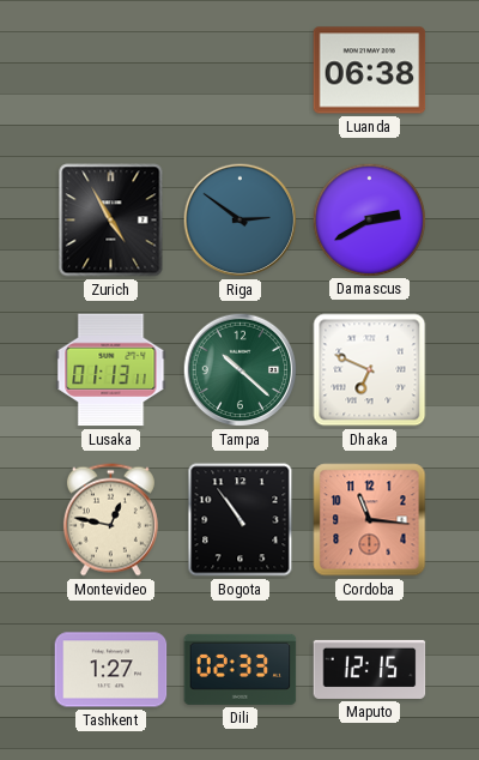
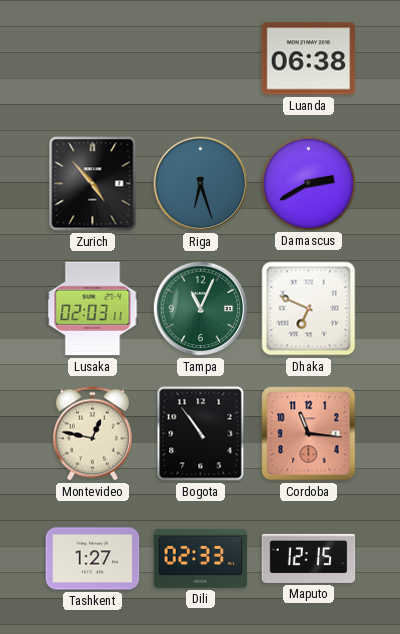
Zurich: 4:55 -> 4:53 (93, 184)
Riga: 2:51 -> 6:27 (201, 184)
Lusaka: 01:13 -> 02:03 (93, 309)
Tampa: 10:22 -> 11:04 (201, 309)
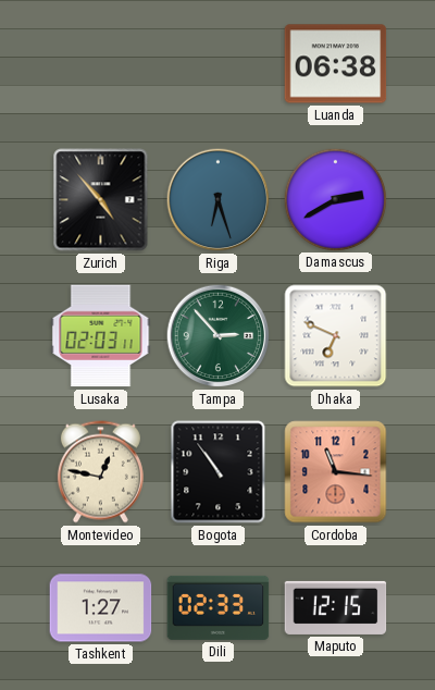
Tampa: 11:04 -> 2:53 (219, 336)
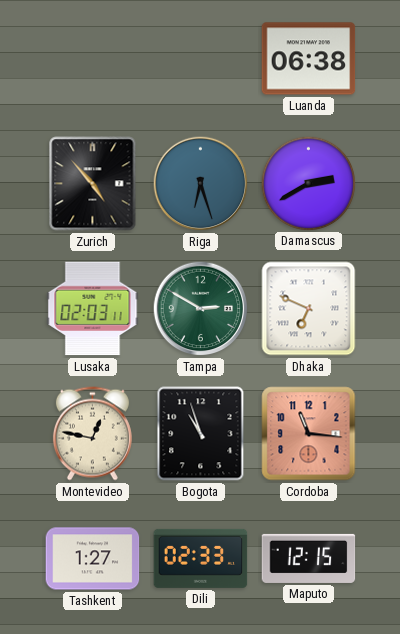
Tampa: 2:53 -> 2:50 (201, 309)
Bogota: 10:54 -> 10:57 (201, 434)
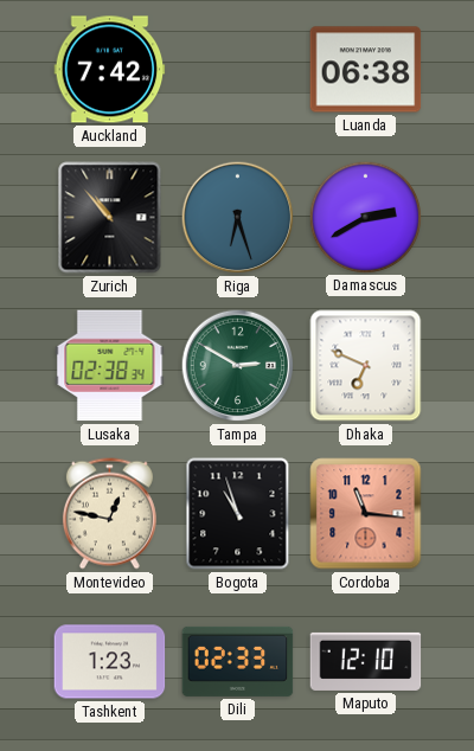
Auckland: none -> 7:42 (110, 70)
Zurich: 4:53 -> 10:53 (110, 218)
Lusaka: 02:03 -> 02:38 (110, 366)
Tashkent: 1:27 -> 1:23 (110, 662)
Maputo: 12:15 -> 12:10 (366, 661)
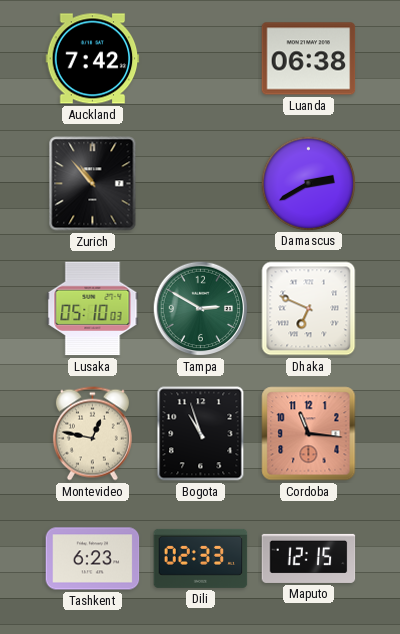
Riga: 6:27 -> none (238, 218)
Lusaka: 02:38 -> 05:10 (93, 309)
Tashkent: 1:23 -> 6:23 (93, 559)
Maputo: 12:10 -> 12:15 (309, 558)
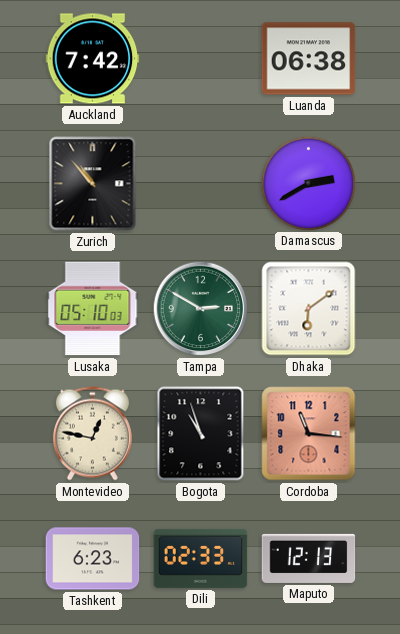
Dhaka: 6:49 -> 6:09 (309, 309)
Maputo: 12:15 -> 12:13 (309, 558)
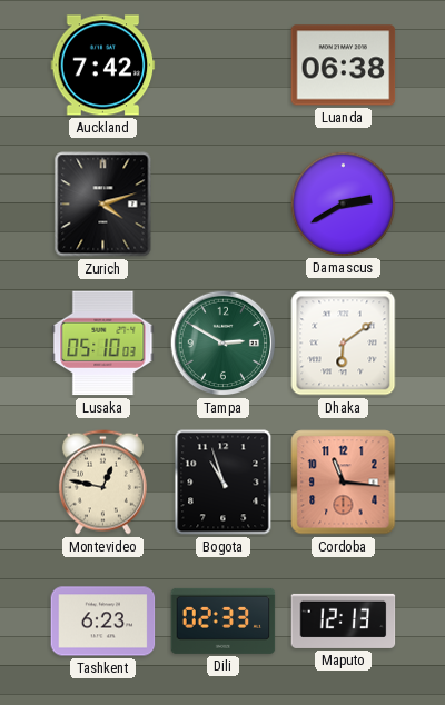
Zurich: 10:53 -> 4:12 (103, 205)
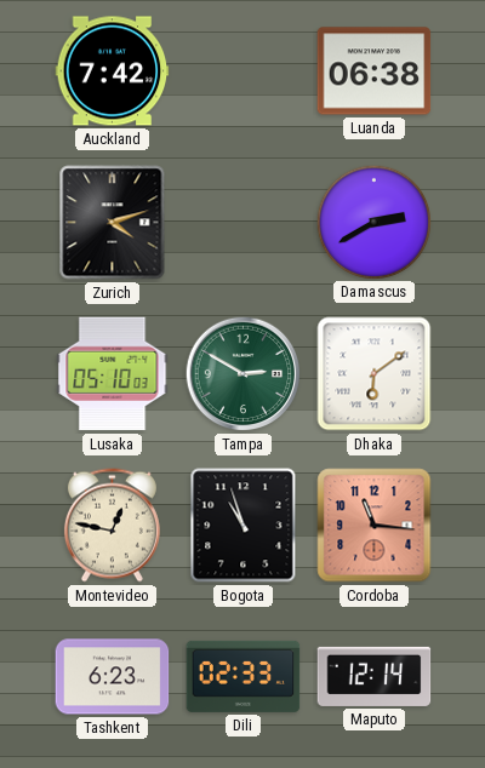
Maputo: 12:13 -> 12:14 (375, 676)
